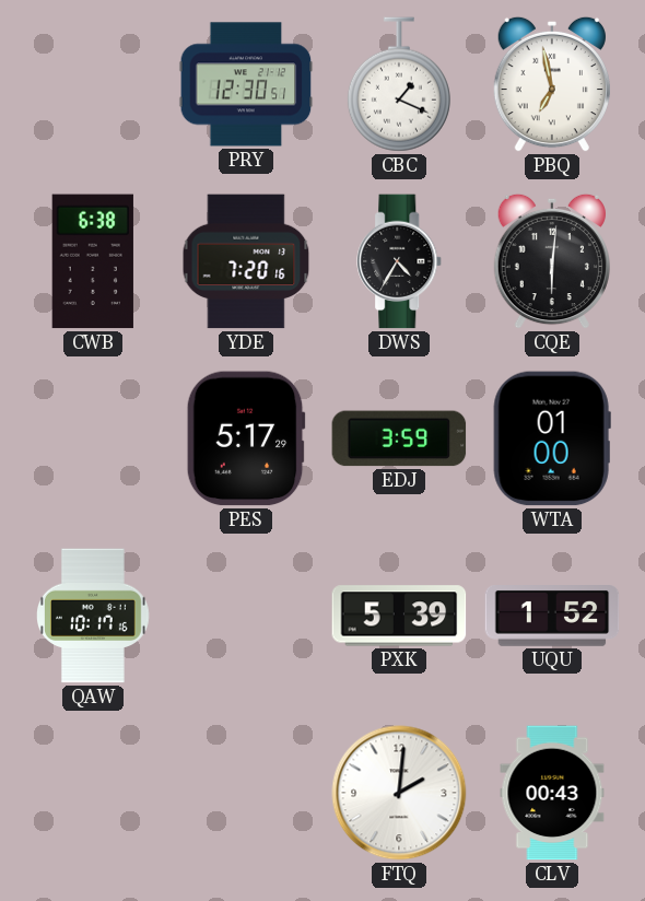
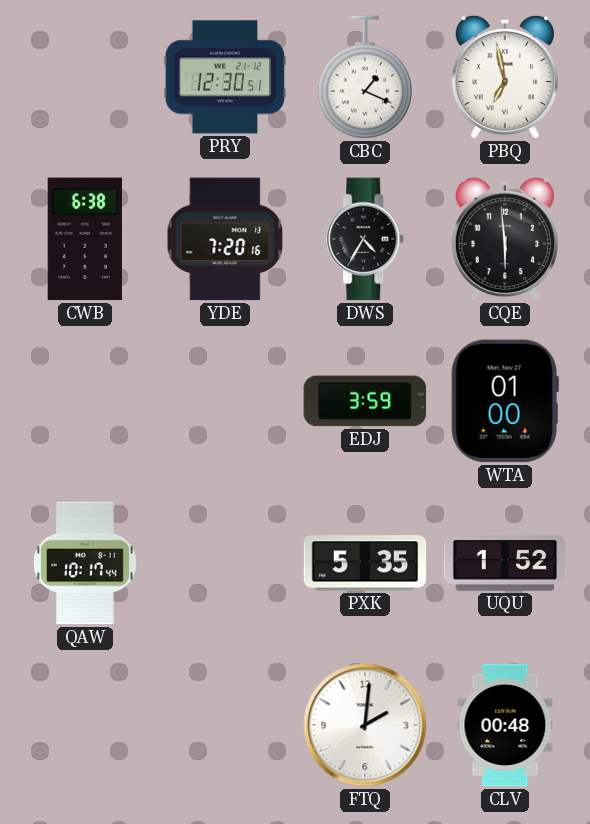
CQE: 6:01 -> 5:59 (505, 239)
PES: 5:17 -> none (246, 438)
QAW: 10:17:16 -> 10:17:44 (86, 563)
PXK: 5:39 -> 5:35 (365, 563)
CLV: 00:43 -> 00:48 (505, 725)
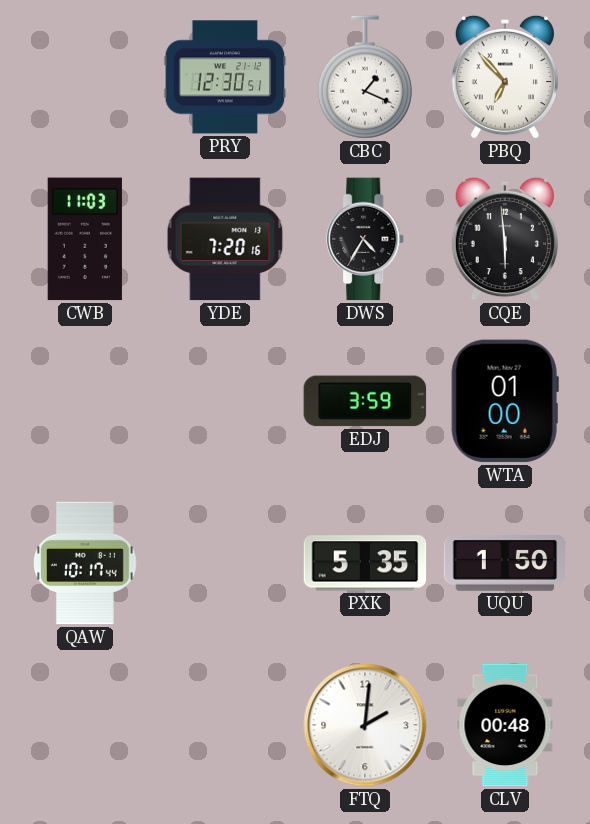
PBQ: 6:58 -> 6:53 (505, 77)
CWB: 6:38 -> 11:03 (85, 239)
UQU: 1:52 -> 1:50 (505, 564)
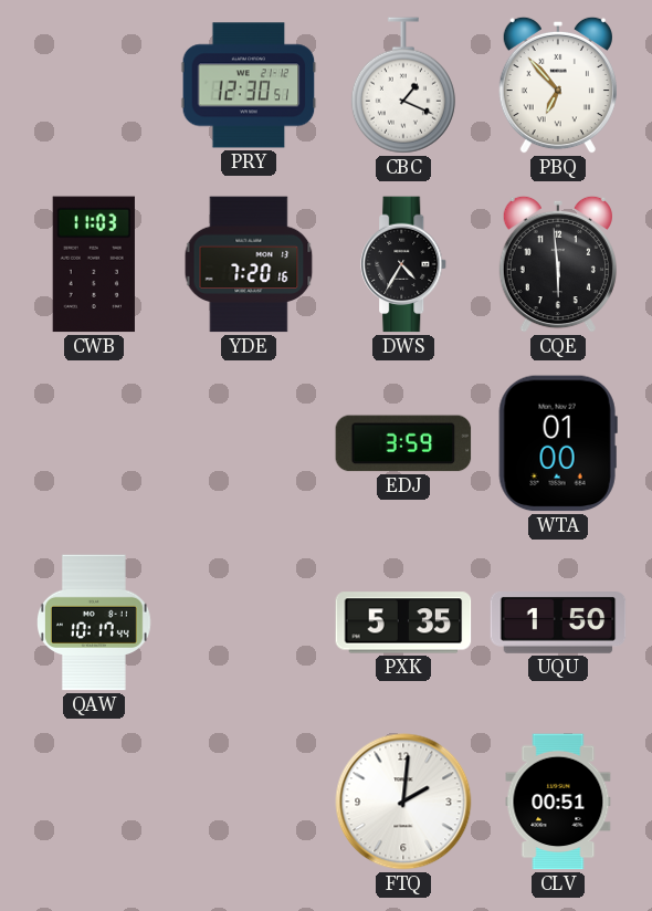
CLV: 00:48 -> 00:51 (558, 802)
